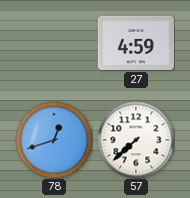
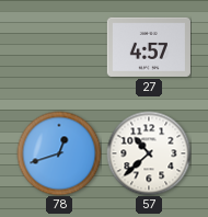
27: 4:59 -> 4:57 (149, 47)
57: 7:38 -> 10:38 (149, 153)
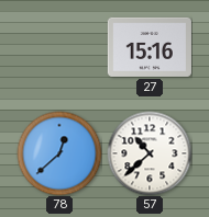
27: 4:57 -> 15:16 (150, 47)
78: 12:42 -> 12:38 (59, 153)
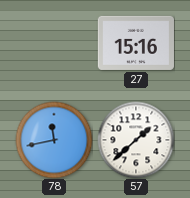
78: 12:38 -> 11:43 (54, 140)
57: 10:38 -> 1:38 (136, 140)
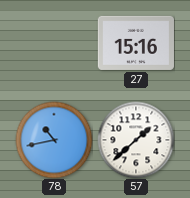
78: 11:43 -> 10:43 (54, 140)
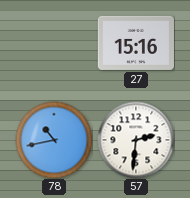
57: 1:38 -> 2:31 (136, 140)
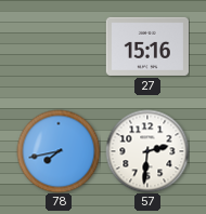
78: 10:43 -> 7:43 (59, 151)
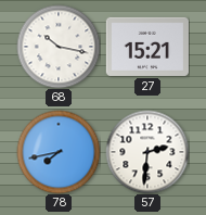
68: none -> 10:17 (59, 47)
27: 15:16 -> 15:21 (147, 47)
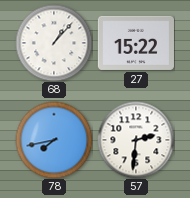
68: 10:17 -> 1:07 (54, 43)
27: 15:21 -> 15:22 (136, 43)
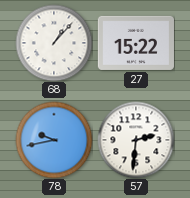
78: 7:43 -> 9:43 (54, 140)
